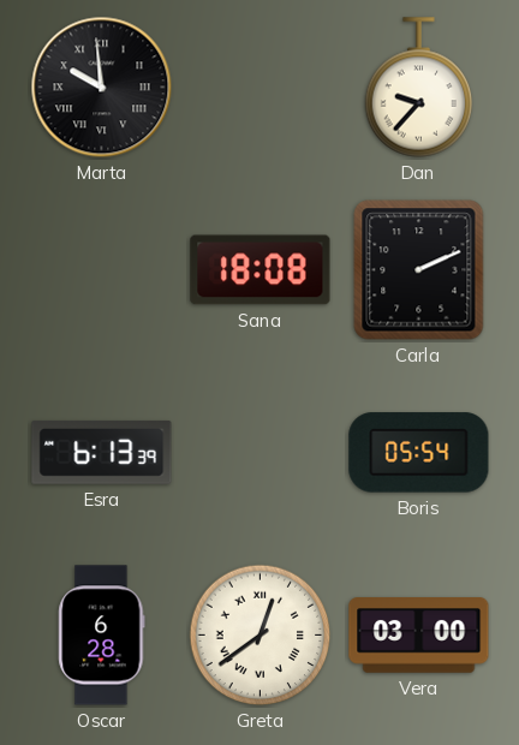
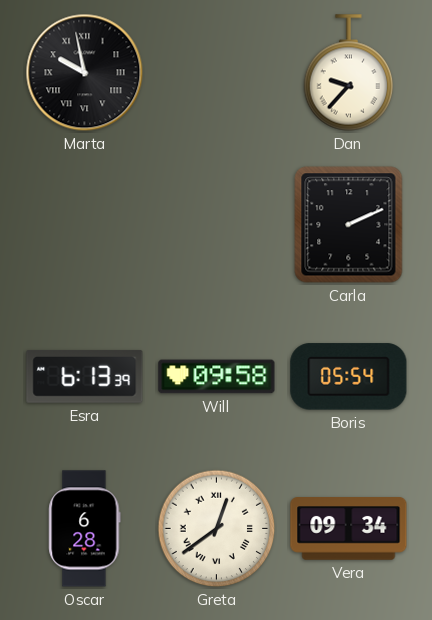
Marta: 9:59 -> 9:58 (85, 73)
Sana: 18:08 -> none (261, 270)
Will: none -> 09:58 (217, 377)
Vera: 03:00 -> 09:34 (349, 529)
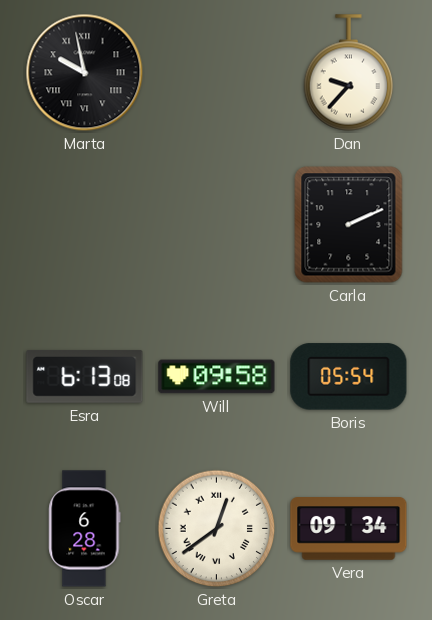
Esra: 6:13:39 -> 6:13:08 (85, 376)
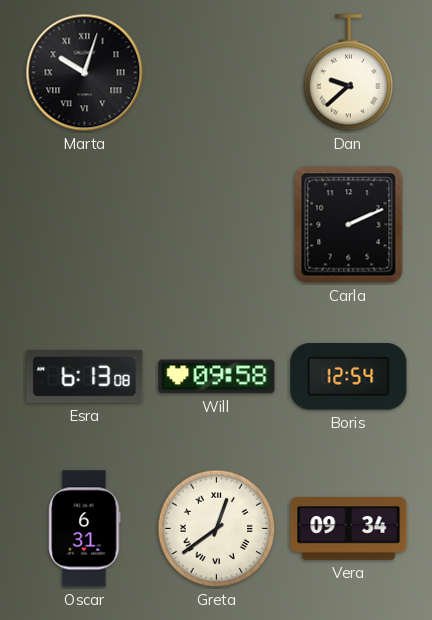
Marta: 9:58 -> 10:03 (85, 73)
Dan: 9:37 -> 9:38 (349, 73)
Boris: 05:54 -> 12:54 (349, 377)
Oscar: 6:28 -> 6:31 (85, 529)
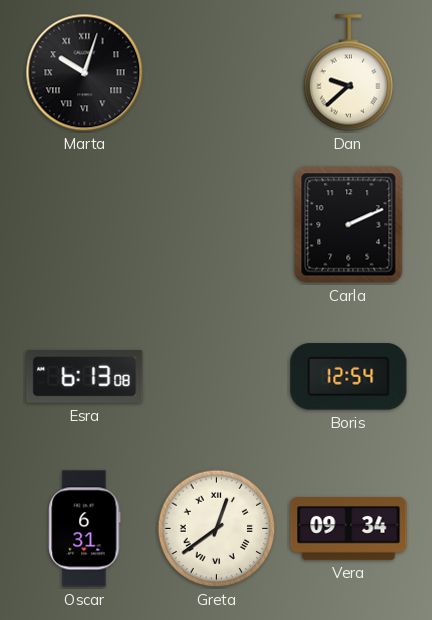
Will: 09:58 -> none (217, 377)
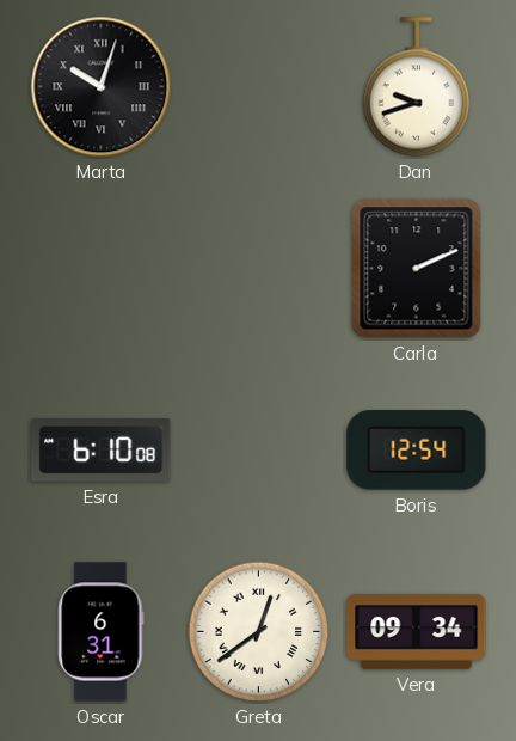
Dan: 9:38 -> 9:42 (417, 87)
Esra: 6:13 -> 6:10 (102, 449)
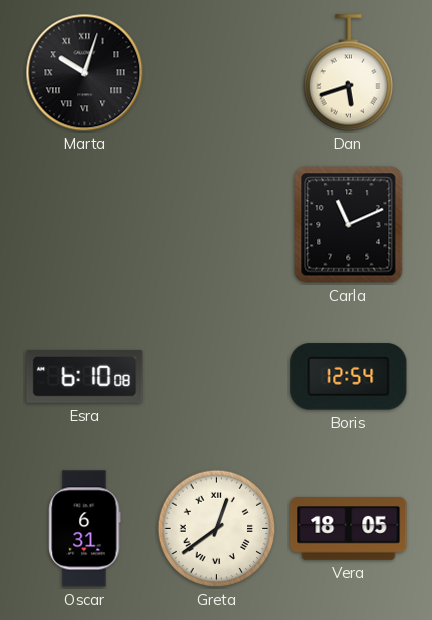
Dan: 9:42 -> 5:42 (349, 73)
Carla: 2:11 -> 11:11 (349, 225)
Vera: 09:34 -> 18:05 (349, 529)
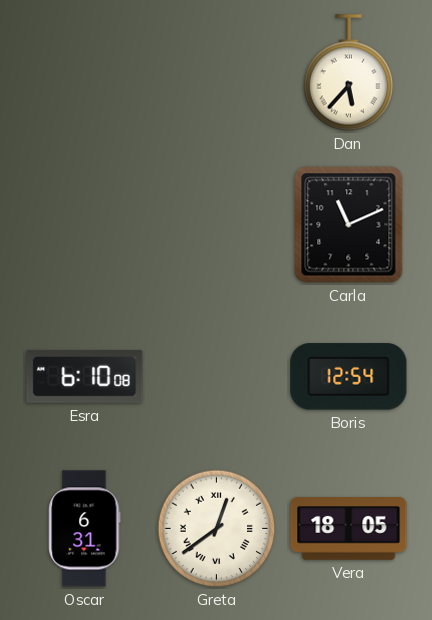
Marta: 10:03 -> none (85, 73)
Dan: 5:42 -> 5:37 (349, 73)
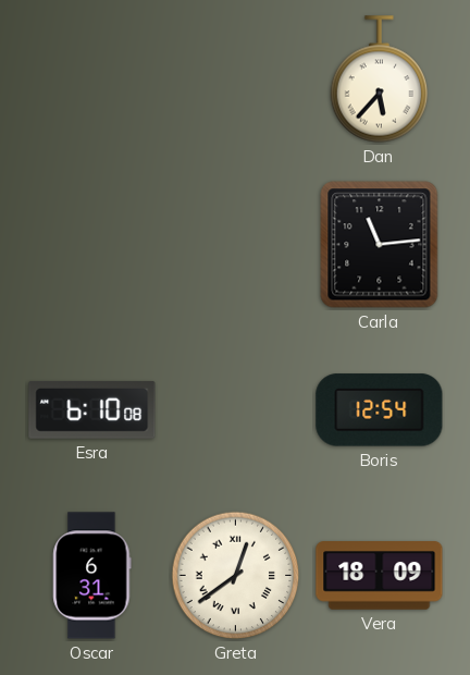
Carla: 11:11 -> 11:14 (380, 245)
Vera: 18:05 -> 18:09 (380, 576)
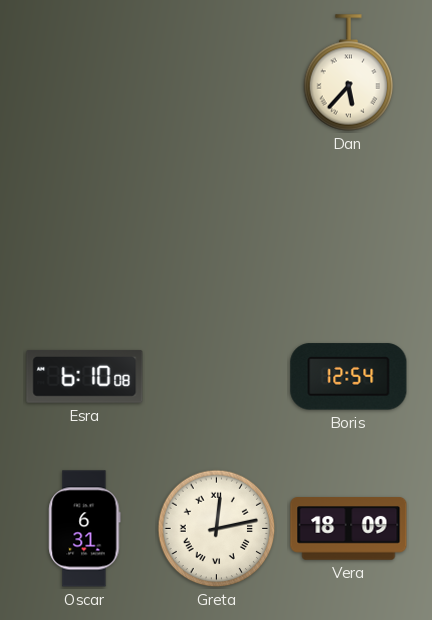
Carla: 11:14 -> none (380, 245)
Greta: 12:39 -> 12:13 (217, 529)
